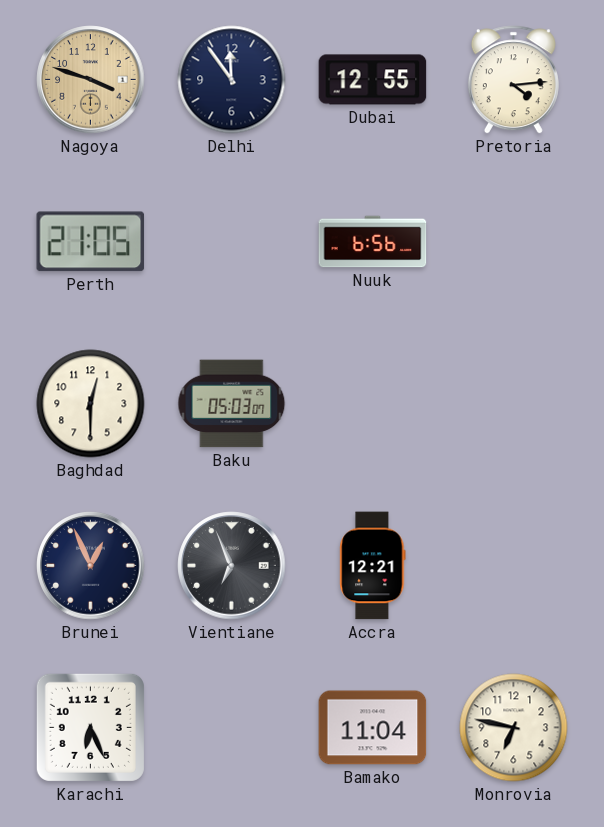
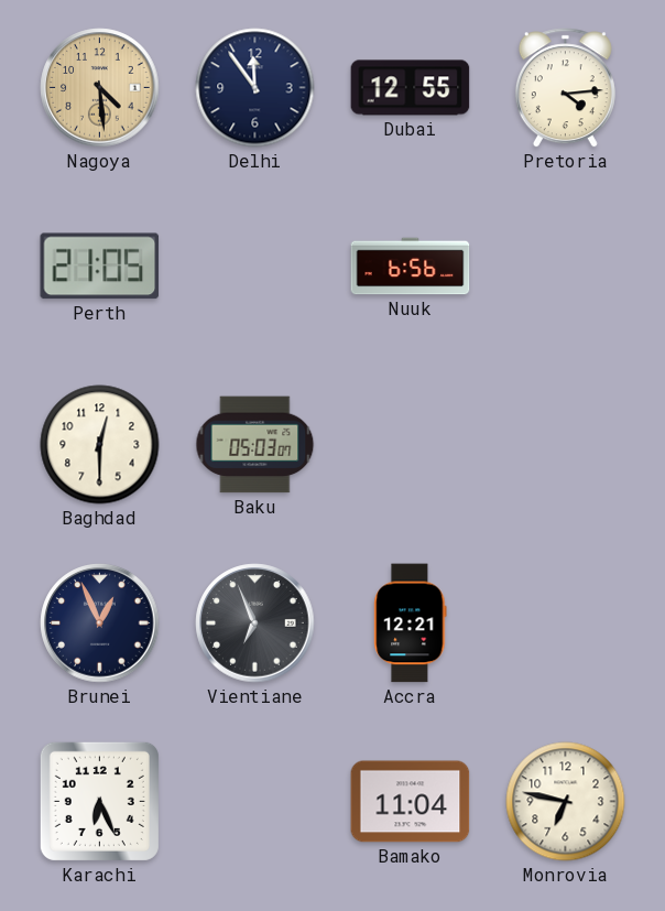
Nagoya: 3:48 -> 4:29 (100, 88)
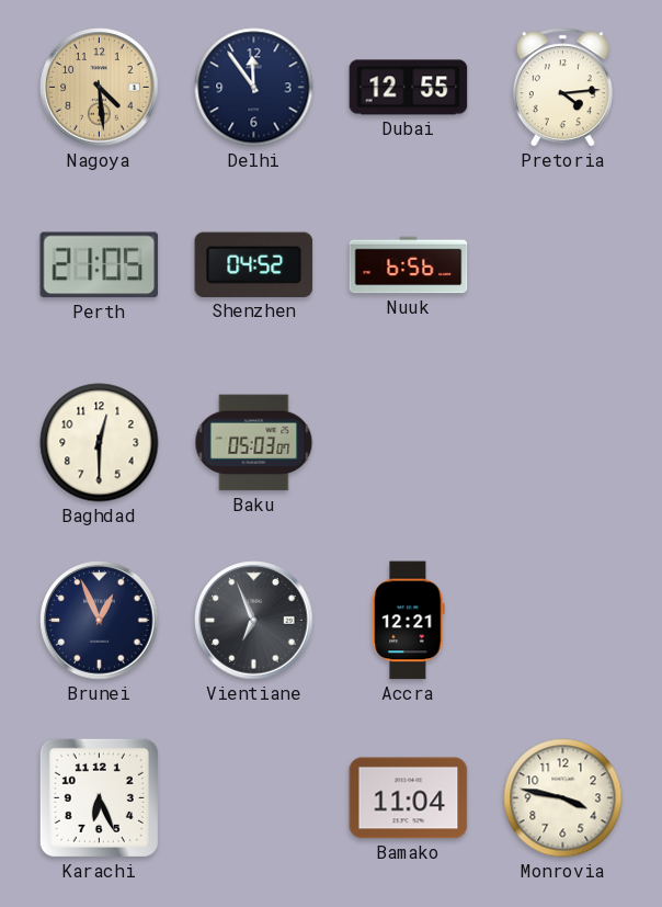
Shenzhen: none -> 04:52 (254, 264)
Monrovia: 6:47 -> 3:47 (563, 798)
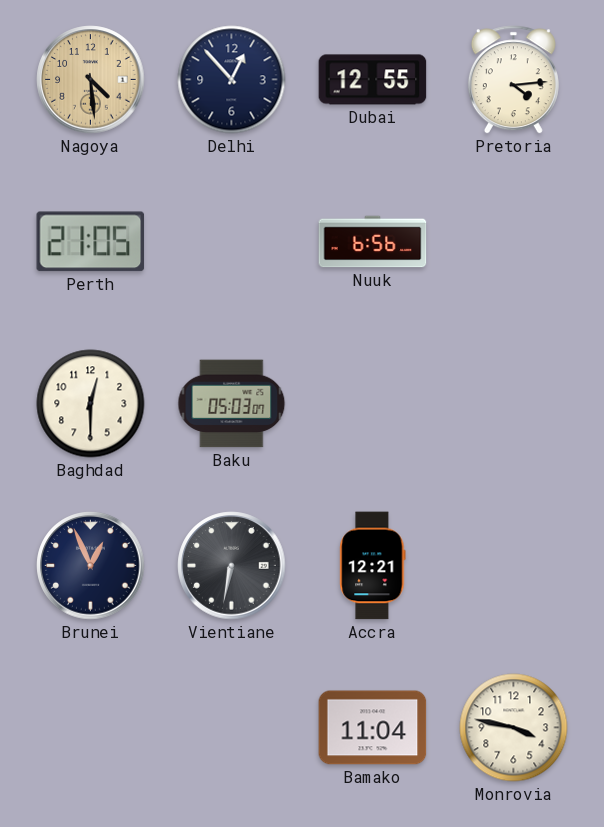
Delhi: 11:54 -> 12:53 (232, 80)
Shenzhen: 04:52 -> none (254, 264)
Vientiane: 6:56 -> 6:32 (232, 566)
Karachi: 6:26 -> none (99, 797)
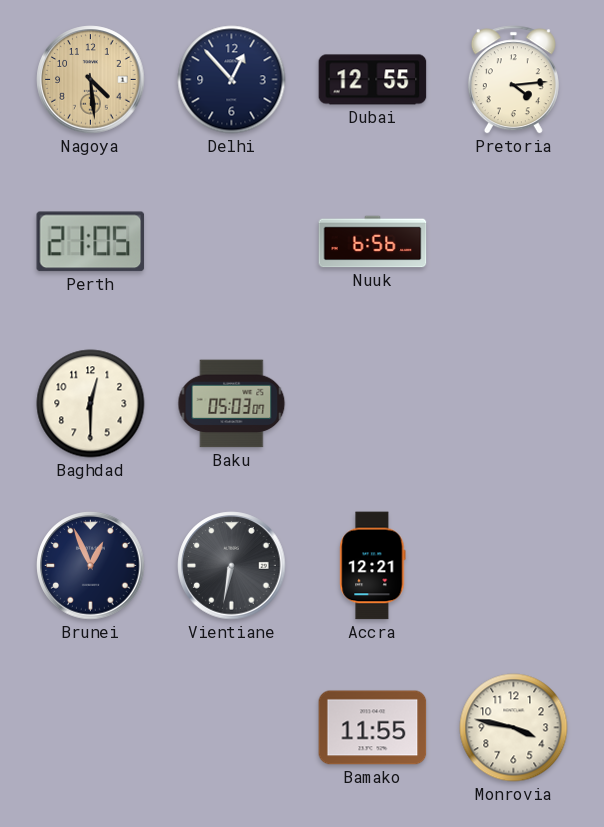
Bamako: 11:04 -> 11:55 (373, 728)
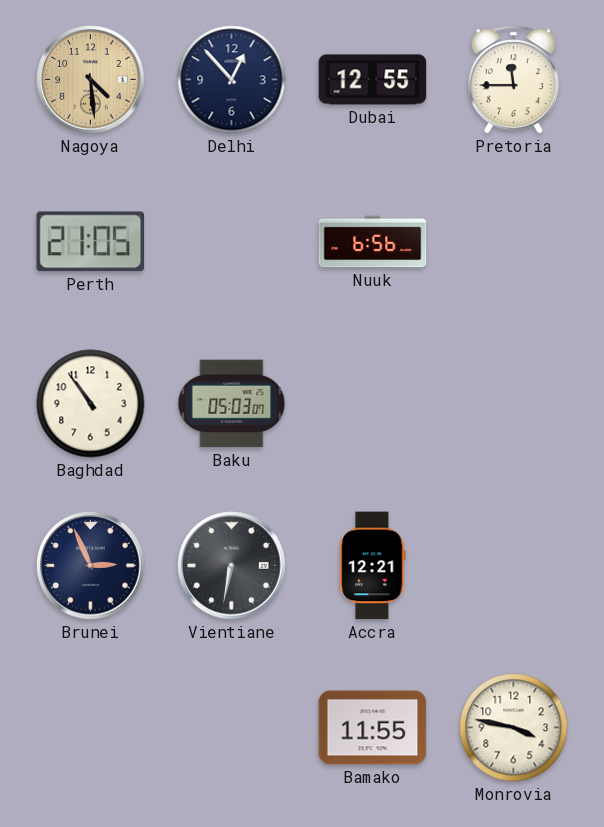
Pretoria: 4:14 -> 11:45 (513, 80)
Baghdad: 12:30 -> 10:54 (91, 404)
Brunei: 12:56 -> 2:56 (91, 566)
